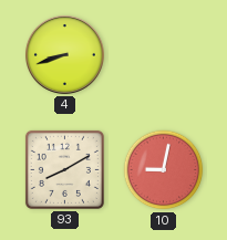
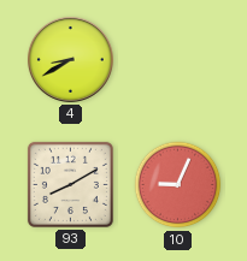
4: 8:42 -> 8:40 (70, 59)
10: 9:02 -> 9:04 (178, 185)
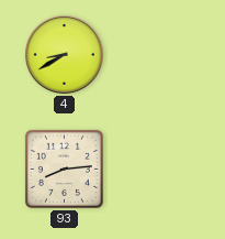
93: 8:10 -> 8:14 (64, 169)
10: 9:04 -> none (178, 185)
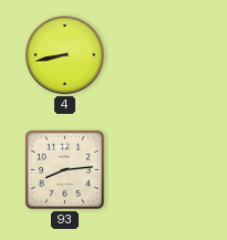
4: 8:40 -> 8:43 (64, 54)
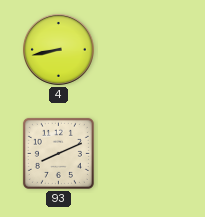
93: 8:14 -> 8:11 (58, 153)
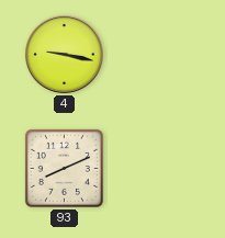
4: 8:43 -> 9:17 (64, 54)
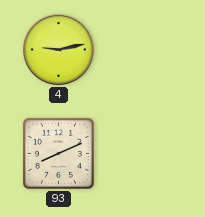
4: 9:17 -> 9:13 (58, 49)
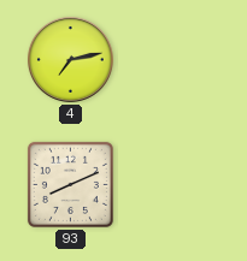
4: 9:13 -> 7:13 (70, 59)
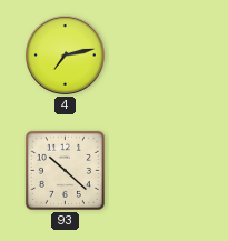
93: 8:11 -> 10:22 (65, 170)
